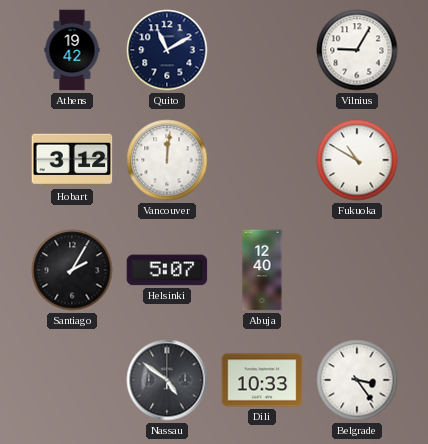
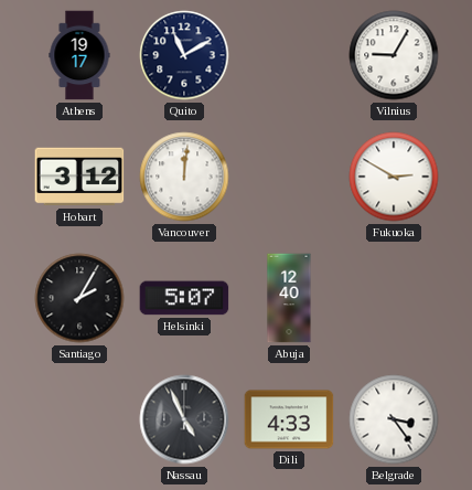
Athens: 19:42 -> 19:17 (79, 55)
Fukuoka: 10:50 -> 2:50 (394, 177)
Nassau: 4:51 -> 4:56 (184, 419)
Dili: 10:33 -> 4:33 (289, 419)
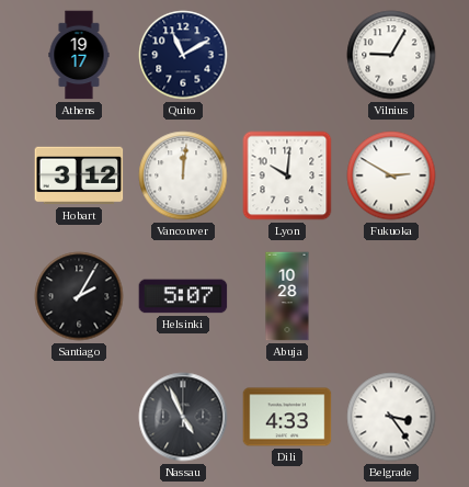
Lyon: none -> 10:01 (287, 175)
Abuja: 12:40 -> 10:28 (287, 296)
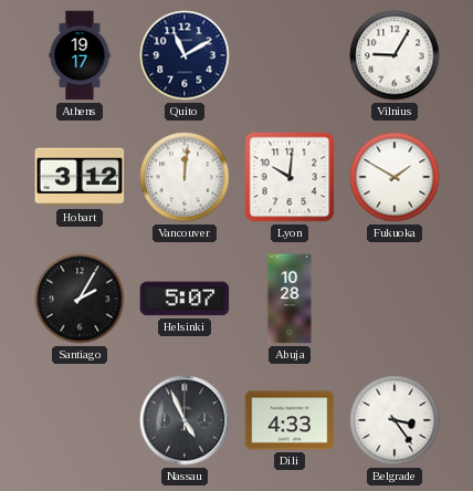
Fukuoka: 2:50 -> 1:50 (395, 177)
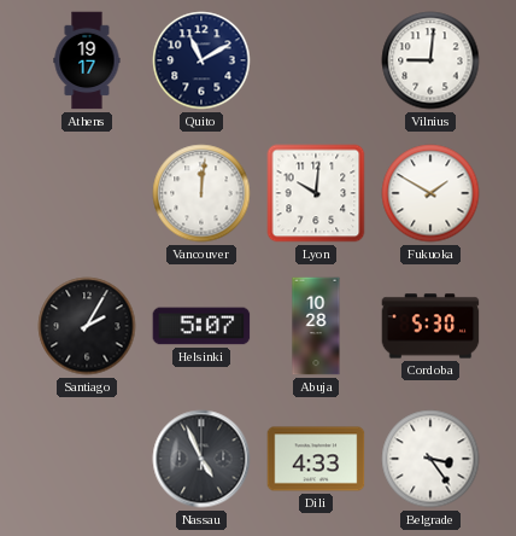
Vilnius: 9:05 -> 9:01 (430, 60)
Hobart: 3:12 -> none (80, 177)
Cordoba: none -> 5:30 (430, 326)
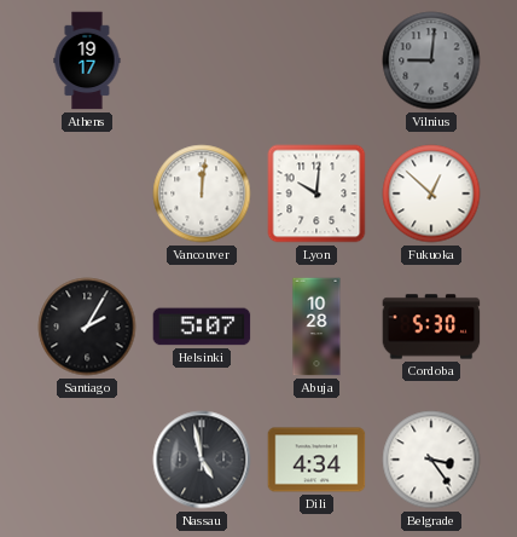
Quito: 11:10 -> none (201, 60)
Vilnius dial: white -> grey (431, 60)
Fukuoka: 1:50 -> 12:52 (431, 194)
Nassau: 4:56 -> 4:58 (202, 460)
Dili: 4:33 -> 4:34 (316, 460)
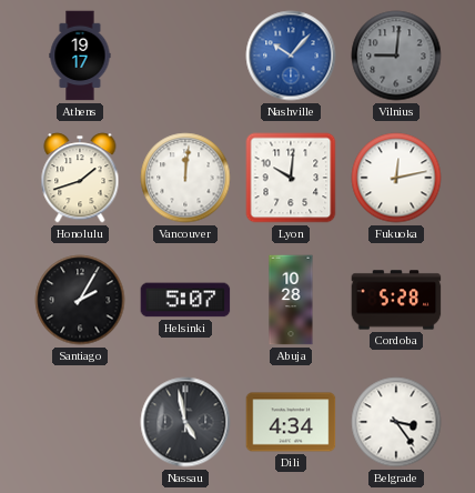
Nashville: none -> 10:07 (291, 56)
Honolulu: none -> 1:42 (80, 178)
Fukuoka: 12:52 -> 12:13 (396, 178)
Cordoba: 5:30 -> 5:28 (396, 300)
